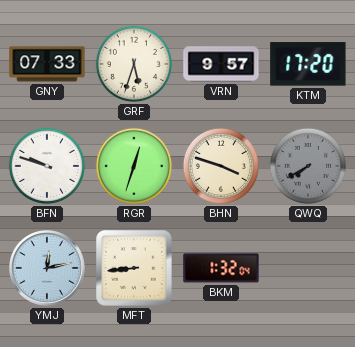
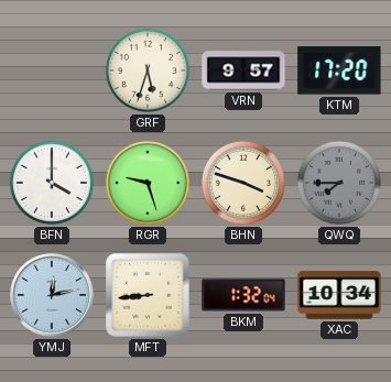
GNY: 07:33 -> none (47, 64)
BFN: 9:48 -> 4:00 (52, 183)
RGR: 12:33 -> 9:27 (148, 183)
QWQ: 7:40 -> 7:45 (339, 183)
XAC: none -> 10:34 (339, 295)
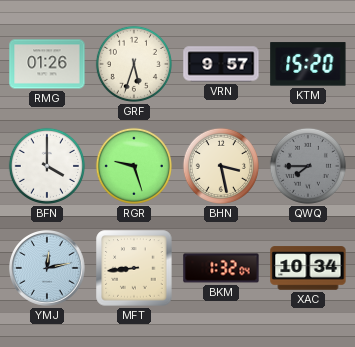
RMG: none -> 01:26 (47, 64)
KTM: 17:20 -> 15:20 (308, 64)
BHN: 3:48 -> 3:28 (221, 166)
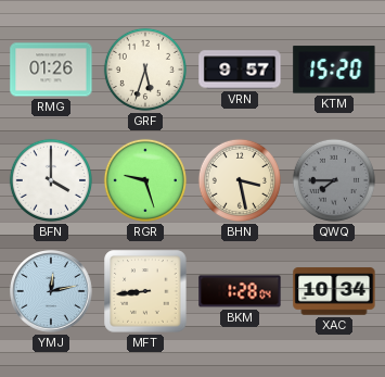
BKM: 1:32 -> 1:28 (240, 291)
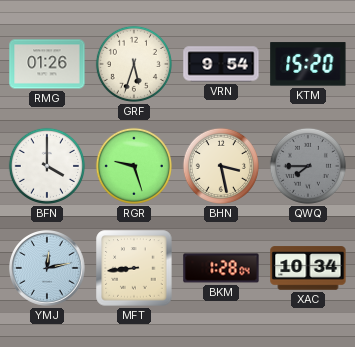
VRN: 9:57 -> 9:54 (221, 64)
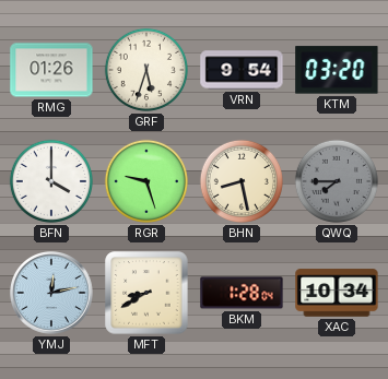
KTM: 15:20 -> 03:20 (337, 70)
BHN: 3:28 -> 8:28 (242, 181)
MFT: 8:44 -> 8:40 (146, 293)
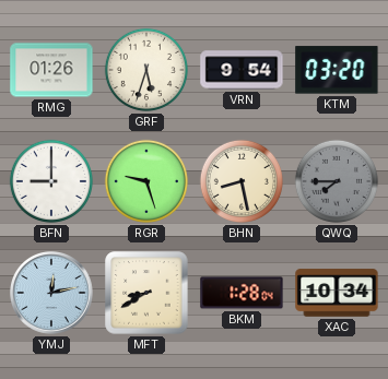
BFN: 4:00 -> 9:00 (51, 181)
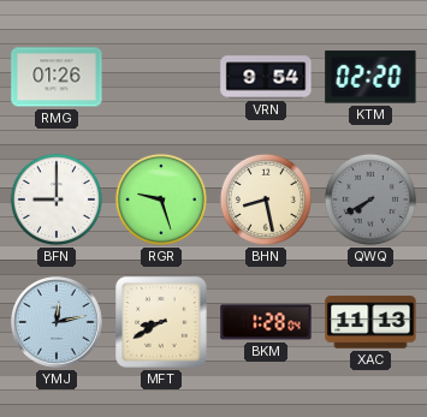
GRF: 5:33 -> none (146, 70)
KTM: 03:20 -> 02:20 (370, 77)
QWQ: 7:45 -> 7:40 (370, 199)
XAC: 10:34 -> 11:13 (370, 322)
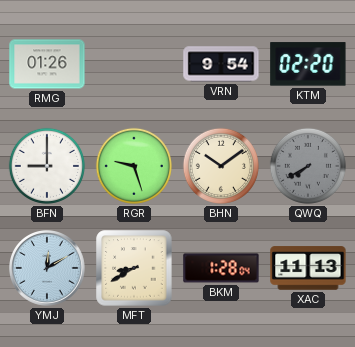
BHN: 8:28 -> 10:09 (221, 166)
YMJ: 12:13 -> 12:10 (48, 269)
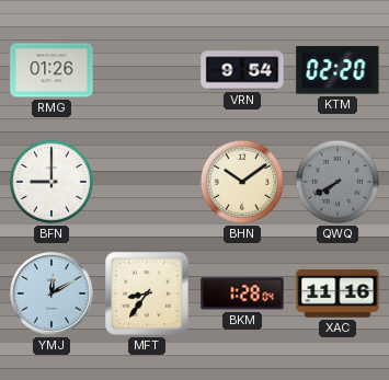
RGR: 9:27 -> none (134, 166)
MFT: 8:40 -> 8:36 (147, 293)
XAC: 11:13 -> 11:16 (337, 293)
